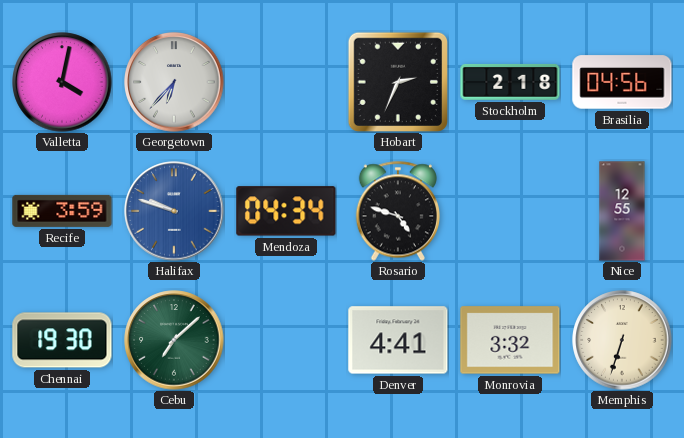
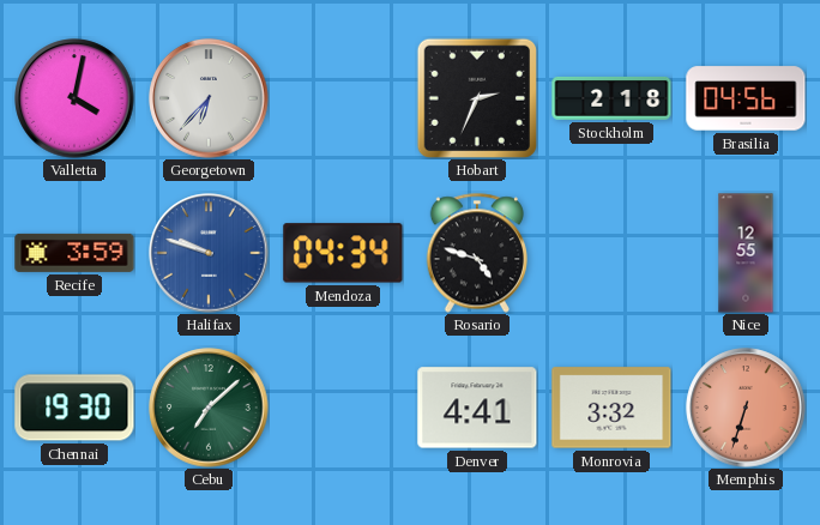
Memphis dial: cream -> salmon (746, 408)
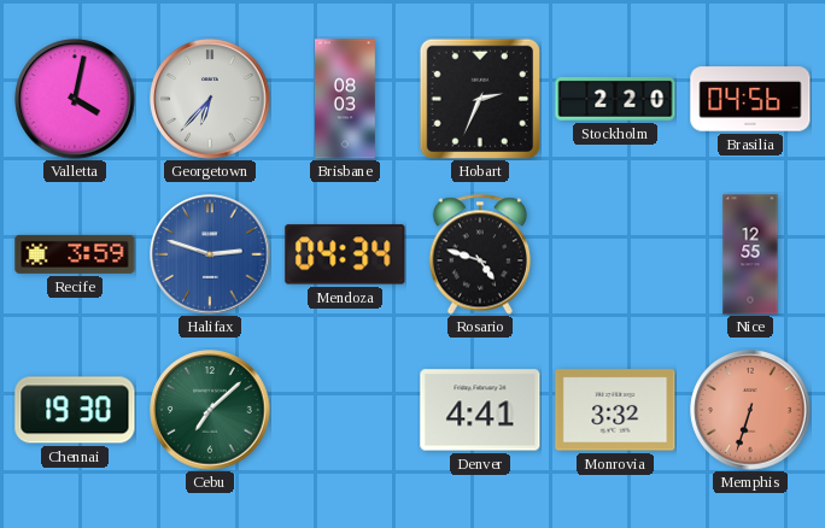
Brisbane: none -> 08:03 (346, 99)
Stockholm: 2:18 -> 2:20 (615, 99)
Halifax: 9:48 -> 2:48 (210, 254)
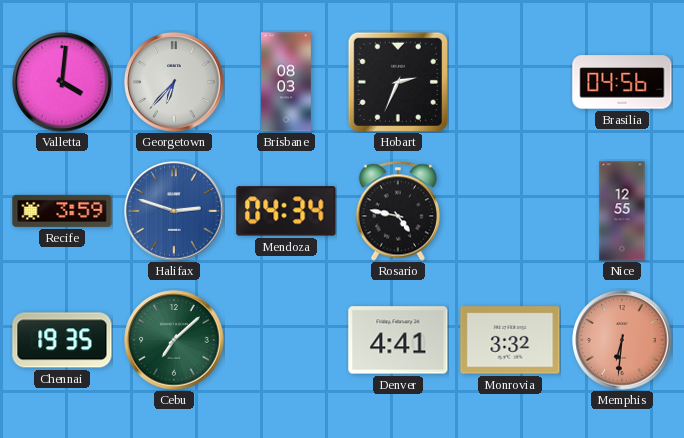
Valletta: 4:02 -> 4:01 (62, 82)
Stockholm: 2:20 -> none (615, 99)
Rosario: 4:48 -> 4:47 (397, 211)
Chennai: 19:30 -> 19:35 (62, 340)
Memphis: 6:33 -> 6:31 (622, 340)
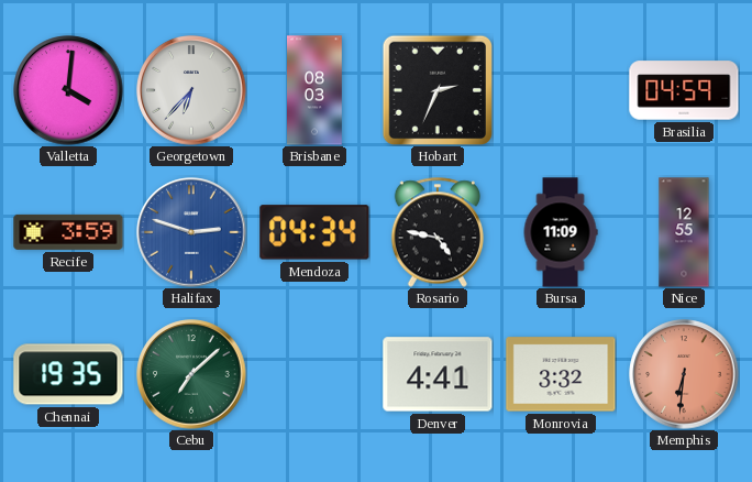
Brasilia: 04:56 -> 04:59 (684, 90)
Bursa: none -> 11:09 (561, 232)
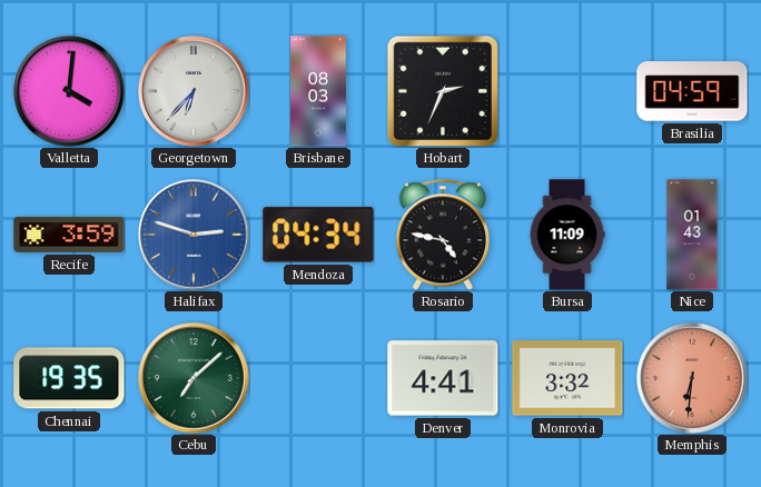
Nice: 12:55 -> 01:43 (692, 235)
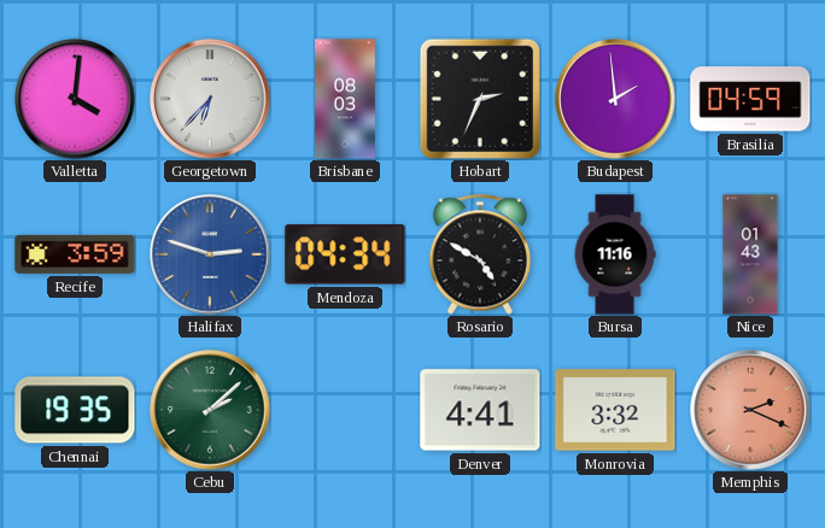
Budapest: none -> 1:59 (615, 99)
Rosario: 4:47 -> 4:50 (479, 254)
Bursa: 11:09 -> 11:16 (615, 254)
Cebu: 7:08 -> 2:08 (210, 410)
Memphis: 6:31 -> 2:19 (750, 410)
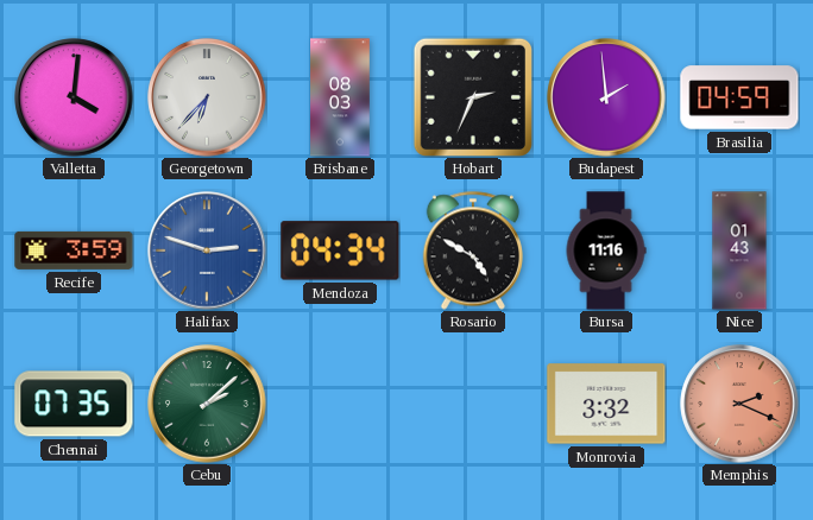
Chennai: 19:35 -> 07:35 (74, 404)
Denver: 4:41 -> none (480, 410)
